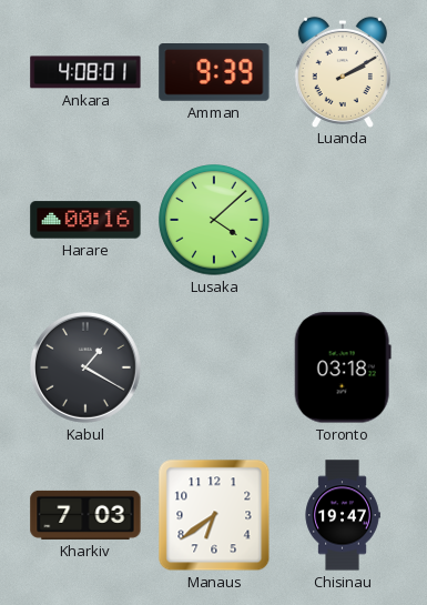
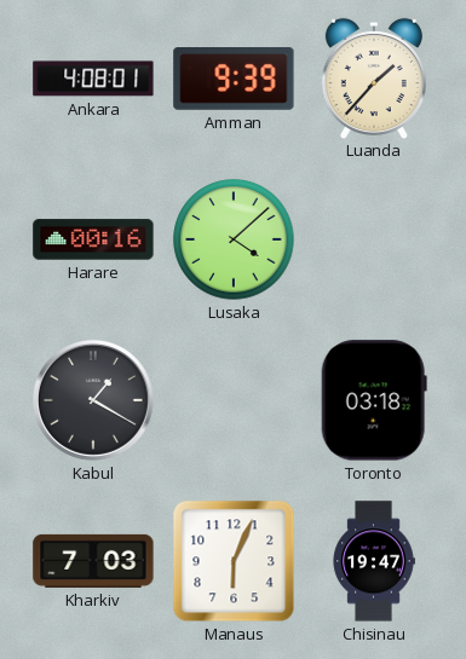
Luanda: 2:10 -> 1:37 (374, 77)
Manaus: 6:39 -> 6:04 (234, 561)
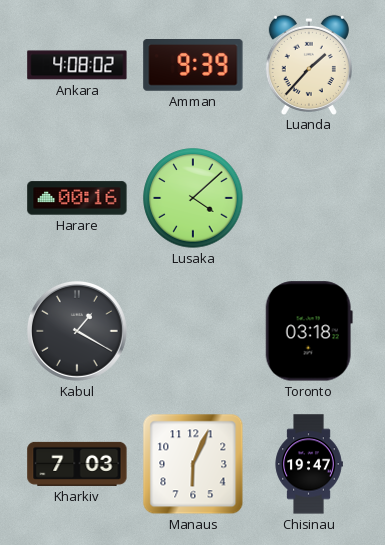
Ankara: 4:08:01 -> 4:08:02 (77, 65)
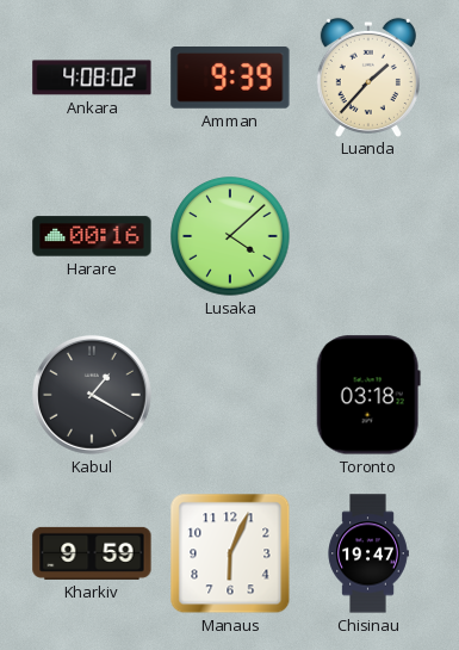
Kharkiv: 7:03 -> 9:59 (92, 553)
